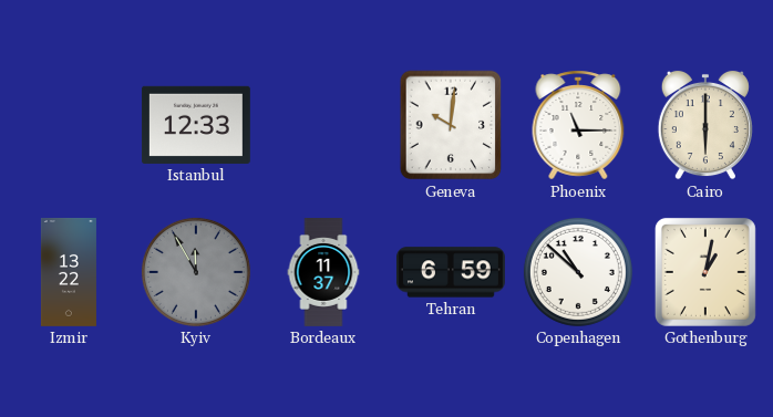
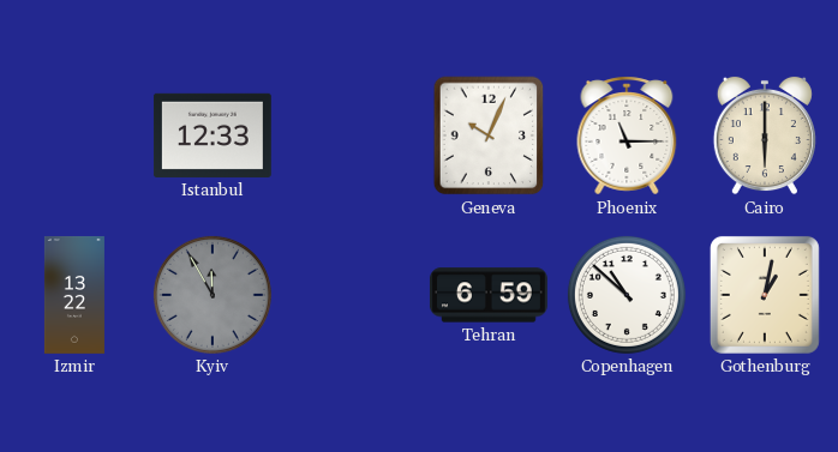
Geneva: 10:01 -> 10:04 (489, 135)
Bordeaux: 11:37 -> none (323, 273)
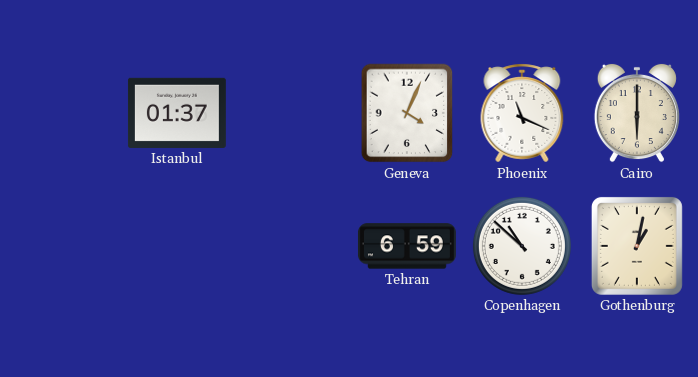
Istanbul: 12:33 -> 01:37 (177, 113)
Geneva: 10:04 -> 4:04 (407, 113)
Phoenix: 11:15 -> 11:19 (522, 113)
Izmir: 13:22 -> none (74, 295)
Kyiv: 11:55 -> none (213, 295)
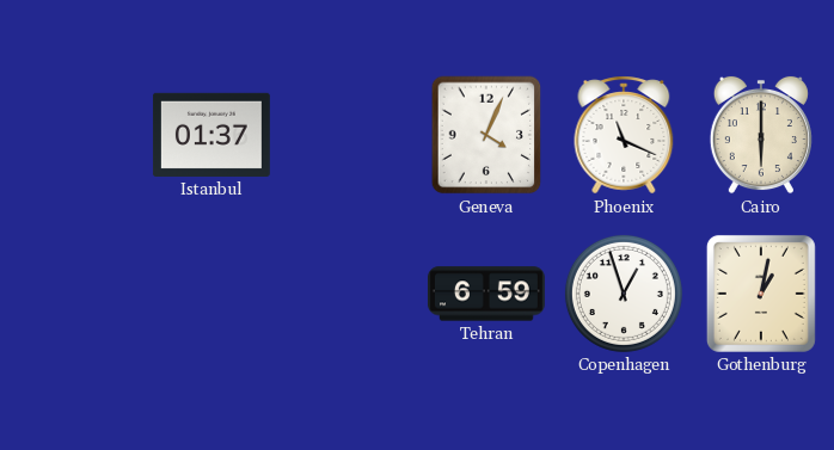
Copenhagen: 10:52 -> 12:57 (624, 294)
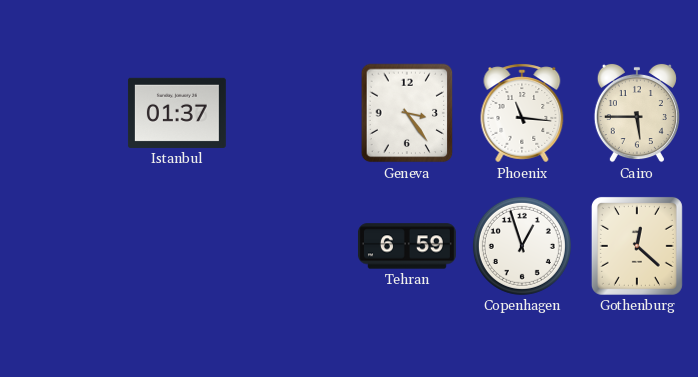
Geneva: 4:04 -> 3:24 (407, 113)
Phoenix: 11:19 -> 11:16 (522, 113)
Cairo: 6:00 -> 5:45 (637, 113)
Gothenburg: 1:02 -> 12:22 (637, 246)
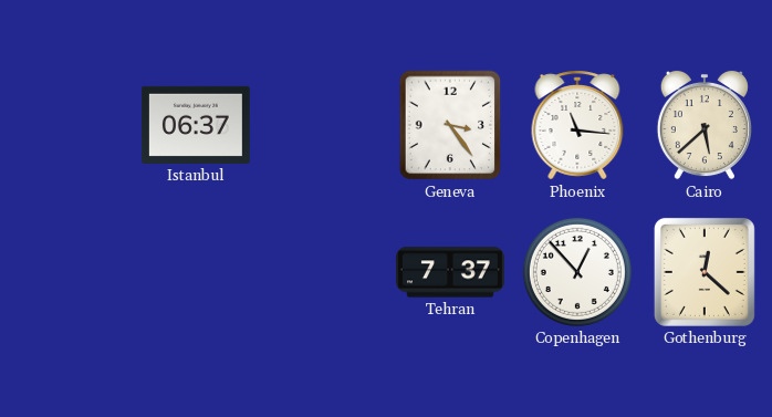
Istanbul: 01:37 -> 06:37 (196, 125)
Cairo: 5:45 -> 5:38 (705, 125)
Tehran: 6:59 -> 7:37 (450, 272)
Copenhagen: 12:57 -> 12:53 (577, 272)
